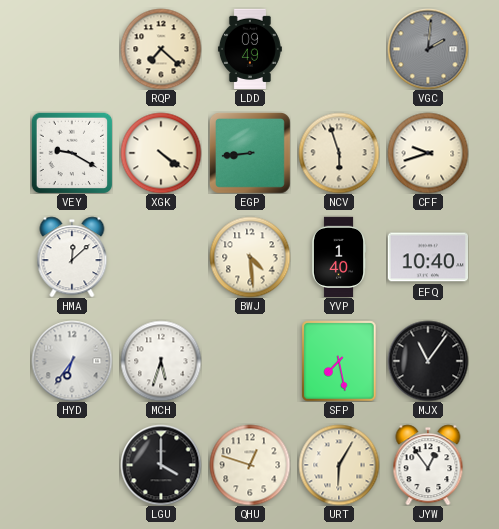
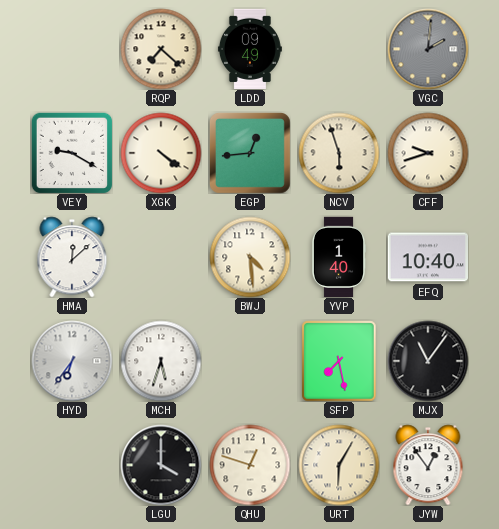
EGP: 8:44 -> 12:44 (250, 153)
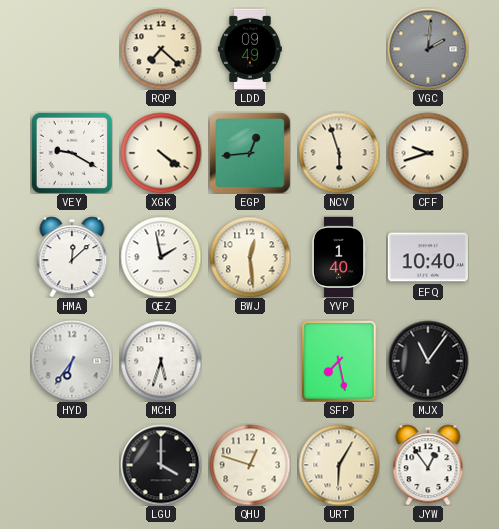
QEZ: none -> 1:58 (161, 257)
BWJ: 4:29 -> 12:29 (250, 257)
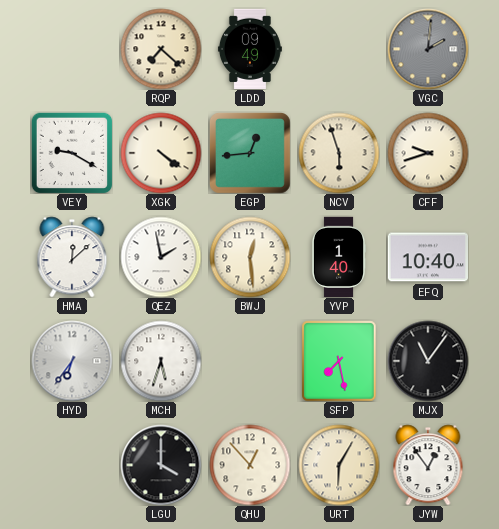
QHU: 12:48 -> 12:53 (250, 465)
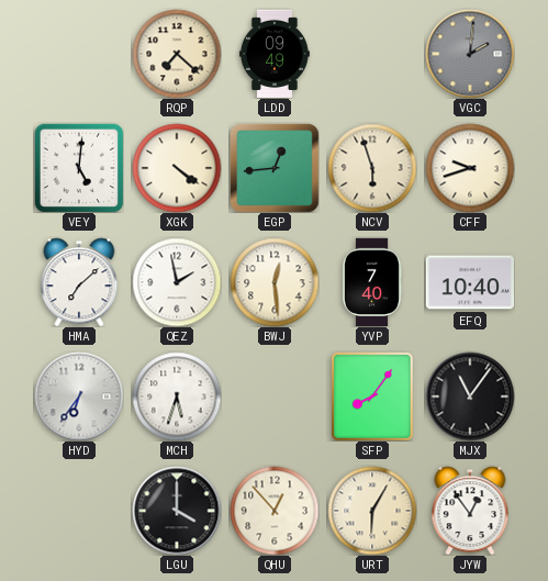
VEY: 9:20 -> 5:01 (79, 168)
HMA: 12:08 -> 7:08 (79, 282)
YVP: 1:40 -> 7:40 (372, 281)
SFP: 7:28 -> 8:06 (372, 396)
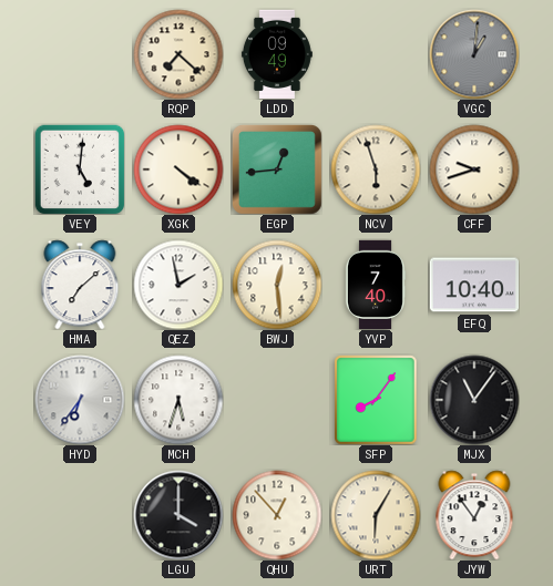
VGC: 2:01 -> 1:01 (474, 54)
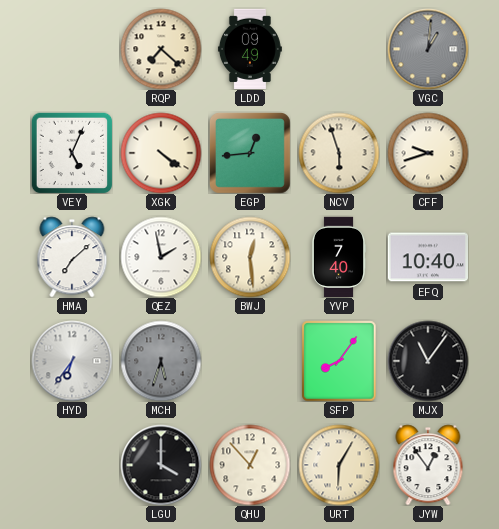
VEY: 5:01 -> 5:04 (72, 153)
MCH dial: white -> grey (161, 361)
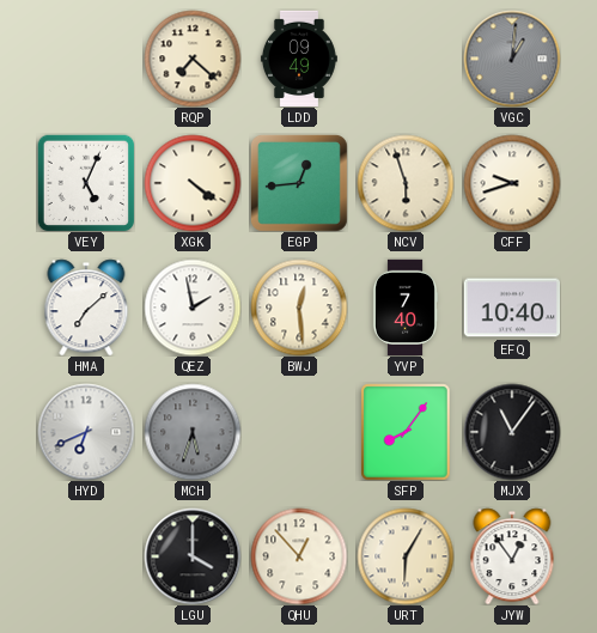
HYD: 6:36 -> 6:41 (86, 432)
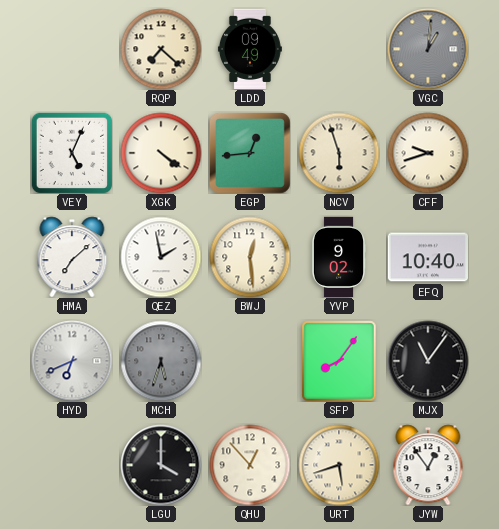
YVP: 7:40 -> 9:02 (339, 256)
URT: 6:05 -> 5:42 (339, 465)
